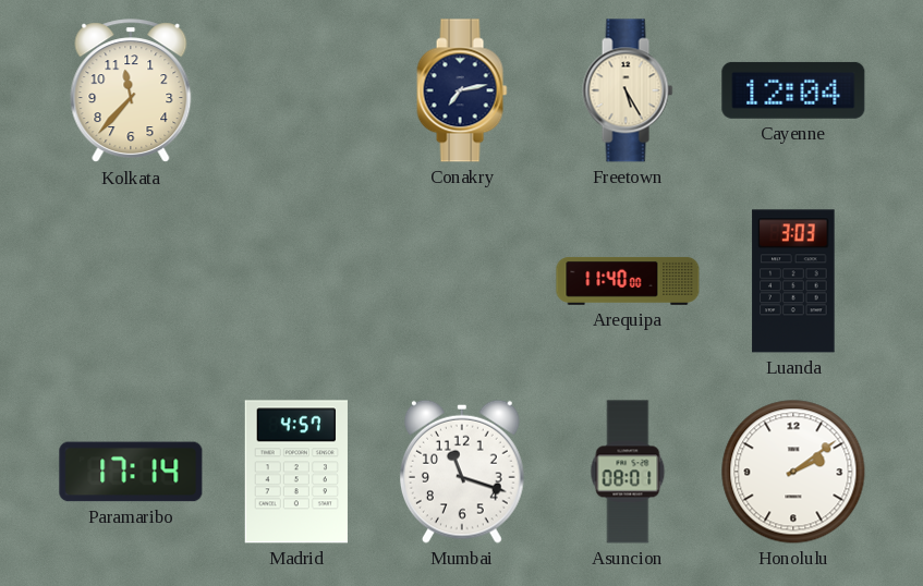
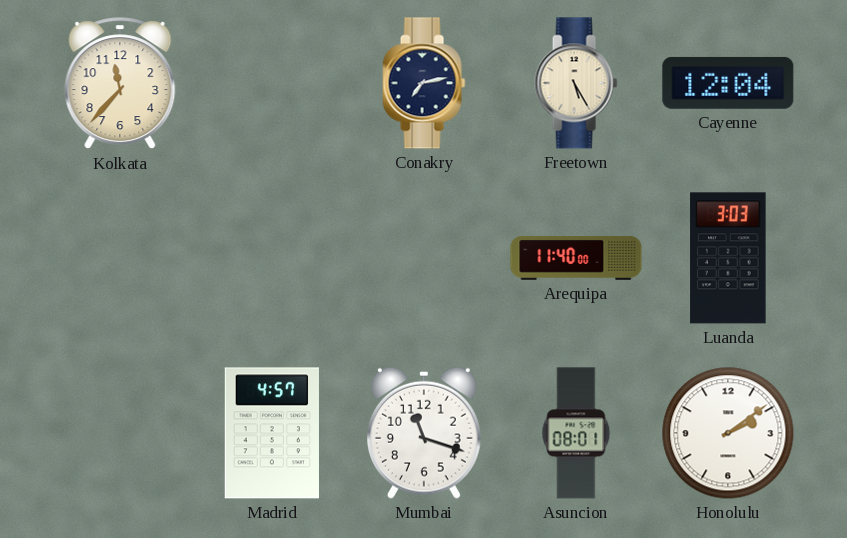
Paramaribo: 17:14 -> none (131, 472)
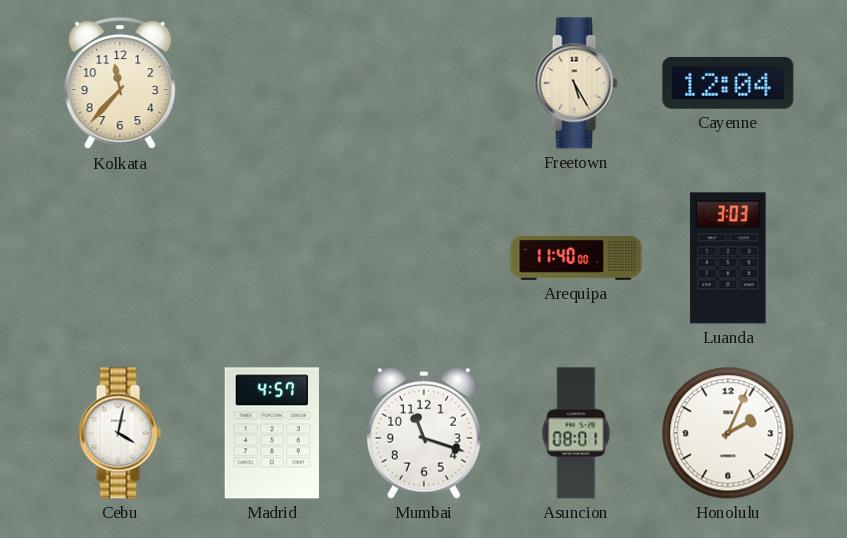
Conakry: 7:13 -> none (424, 83)
Cebu: none -> 4:02 (120, 433)
Honolulu: 2:09 -> 2:04 (728, 433)
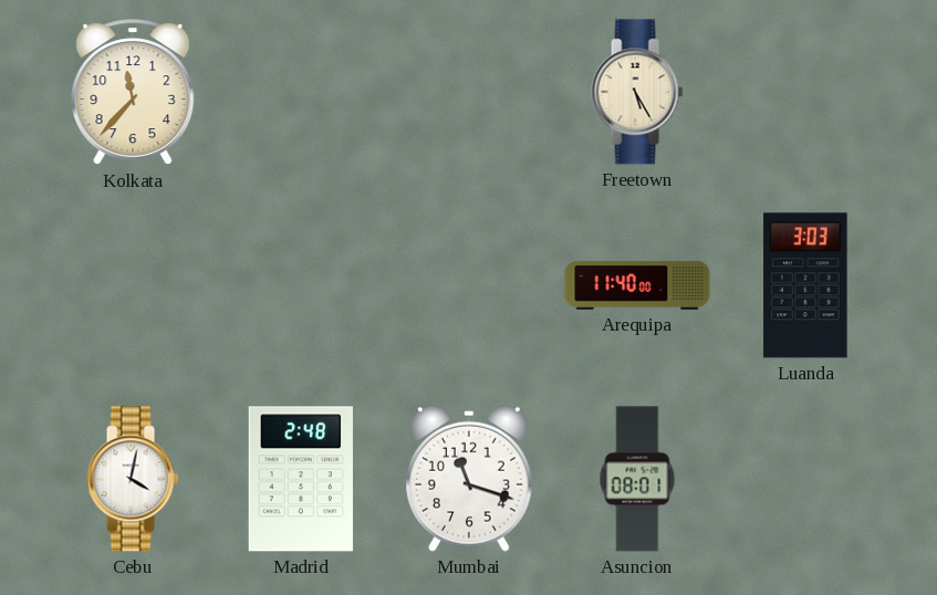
Cayenne: 12:04 -> none (728, 83)
Madrid: 4:57 -> 2:48 (301, 479)
Honolulu: 2:04 -> none (728, 433)
